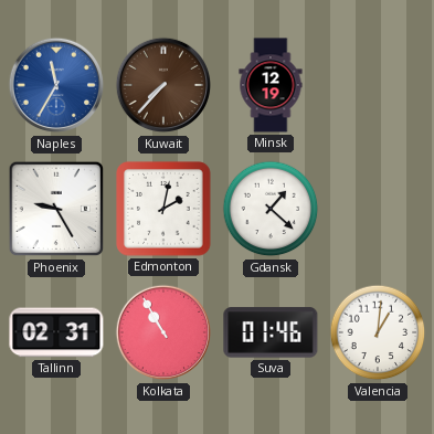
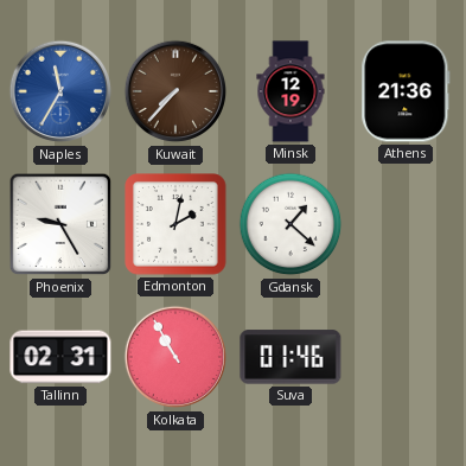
Athens: none -> 21:36 (406, 91)
Valencia: 1:01 -> none (378, 332)
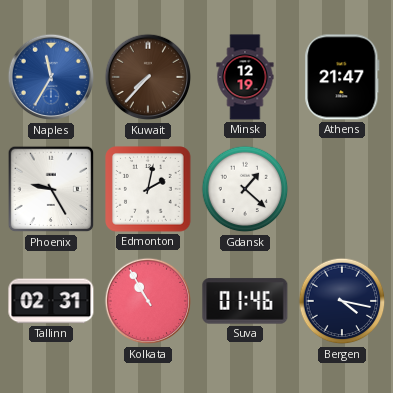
Athens: 21:36 -> 21:47 (342, 77)
Bergen: none -> 4:17 (342, 301)
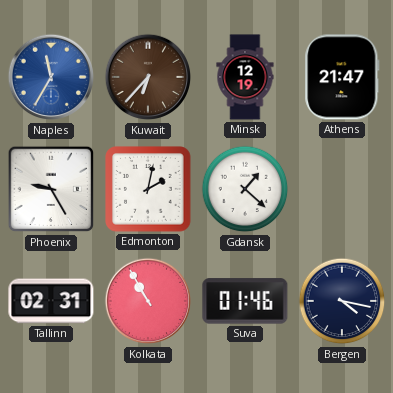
Kuwait: 7:37 -> 6:37 (148, 77)
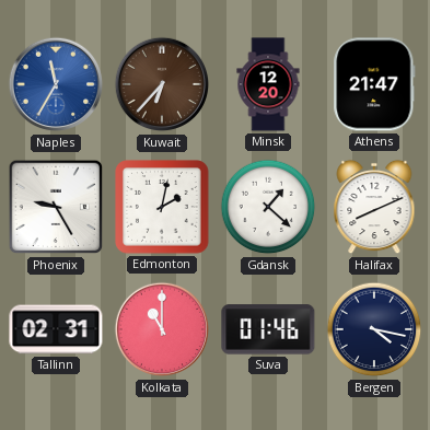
Minsk: 12:19 -> 12:20 (268, 84)
Halifax: none -> 8:11 (374, 207)
Kolkata: 10:55 -> 11:00 (162, 329)
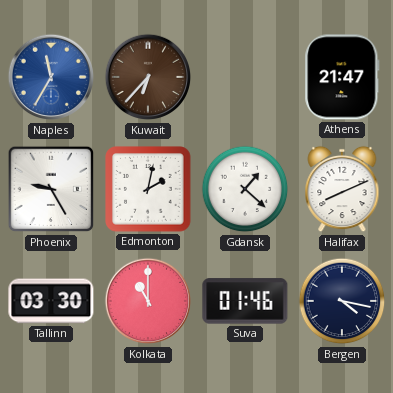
Minsk: 12:20 -> none (268, 84)
Tallinn: 02:31 -> 03:30 (51, 301)
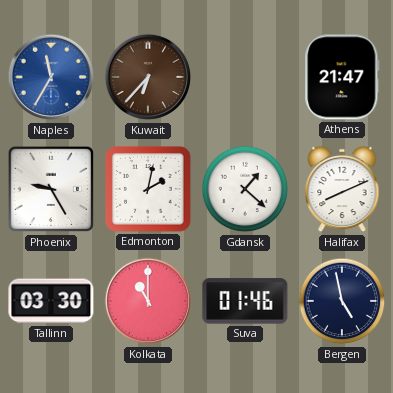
Bergen: 4:17 -> 4:58 (342, 301)
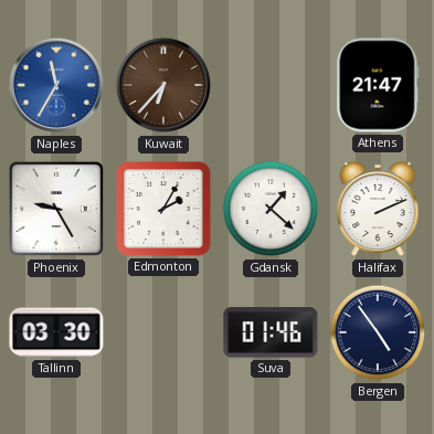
Edmonton: 2:02 -> 2:05 (163, 209)
Halifax: 8:11 -> 2:11 (378, 209)
Kolkata: 11:00 -> none (148, 301)
Bergen: 4:58 -> 4:54 (378, 332)
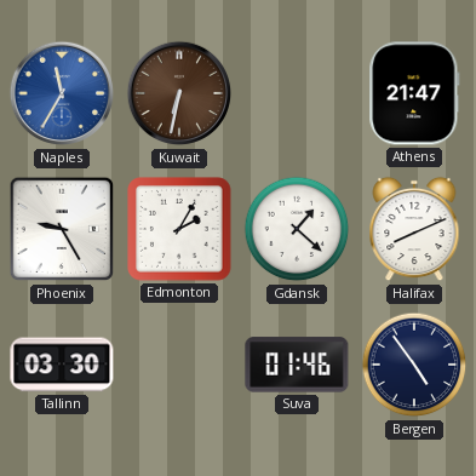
Kuwait: 6:37 -> 6:32 (179, 93)
Halifax: 2:11 -> 8:11 (414, 229)
